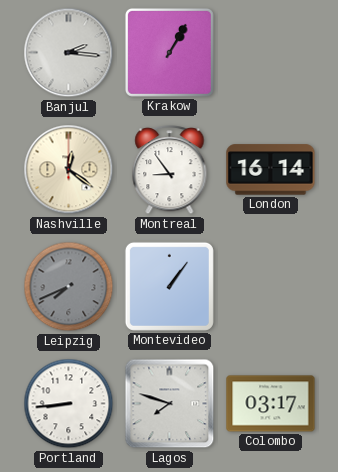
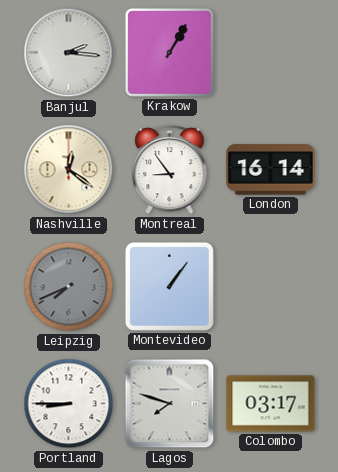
Portland: 8:44 -> 8:45 (69, 404)
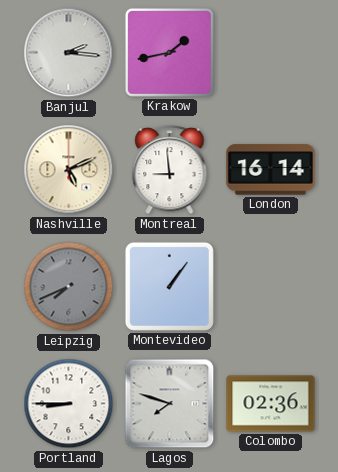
Krakow: 1:05 -> 1:43 (169, 52)
Nashville: 12:21 -> 5:11 (69, 170)
Montreal: 8:54 -> 8:59 (170, 170)
Colombo: 03:17 -> 02:36 (271, 404)
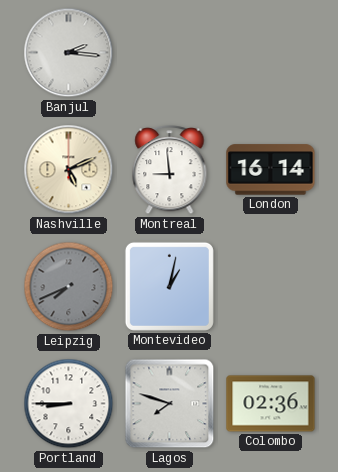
Krakow: 1:43 -> none (169, 52)
Montevideo: 1:06 -> 1:02 (169, 286)
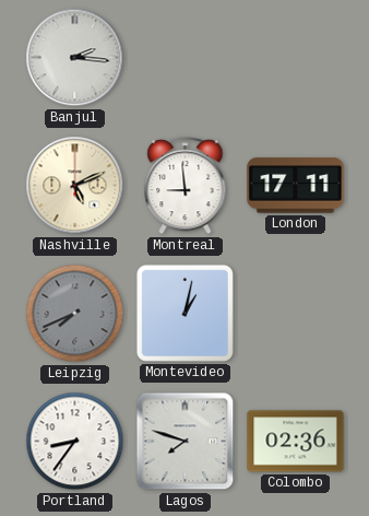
London: 16:14 -> 17:11 (296, 186)
Portland: 8:45 -> 8:36 (75, 442)
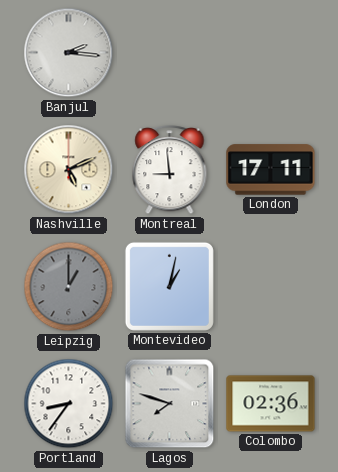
Leipzig: 7:41 -> 1:00 (69, 287)
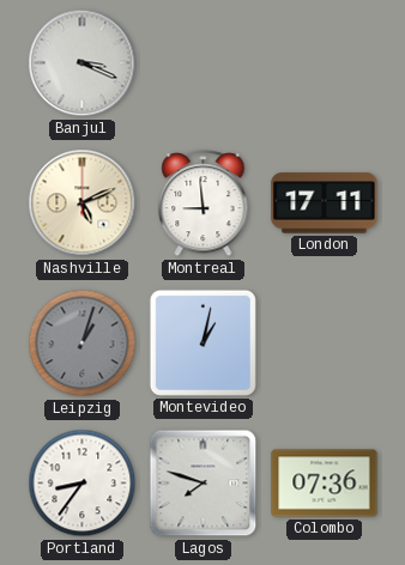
Banjul: 2:16 -> 3:19 (83, 63)
Leipzig: 1:00 -> 1:03 (83, 344)
Colombo: 02:36 -> 07:36 (325, 484)
